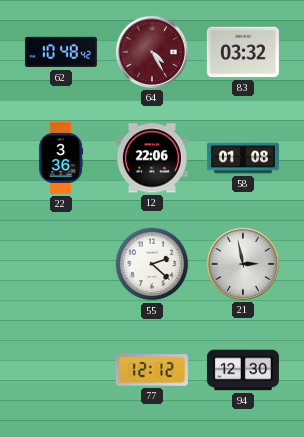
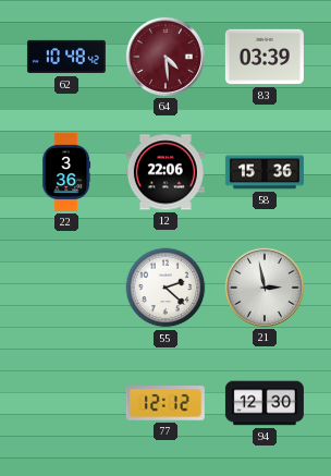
64: 4:25 -> 4:29 (165, 57)
83: 03:32 -> 03:39 (265, 57)
58: 01:08 -> 15:36 (265, 172)
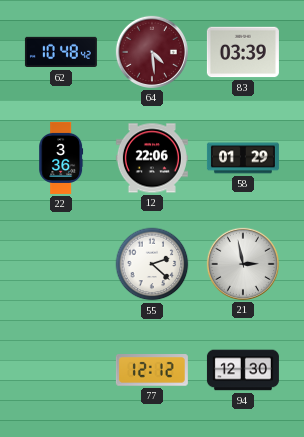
58: 15:36 -> 01:29 (243, 158)
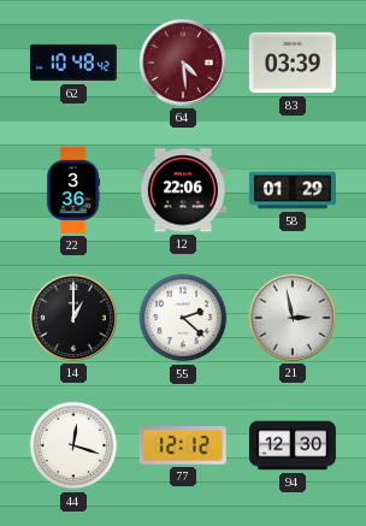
14: none -> 1:00 (73, 318)
44: none -> 12:18 (73, 445)
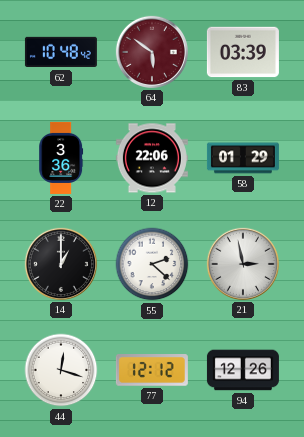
64: 4:29 -> 5:51 (152, 52)
94: 12:30 -> 12:26 (243, 370)
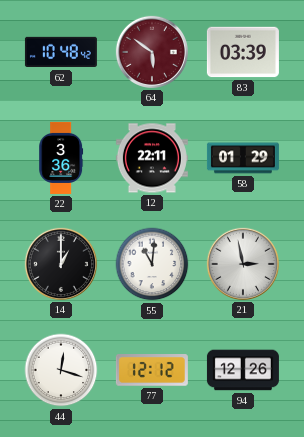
12: 22:06 -> 22:11 (152, 158)
55: 2:22 -> 11:01 (152, 264)
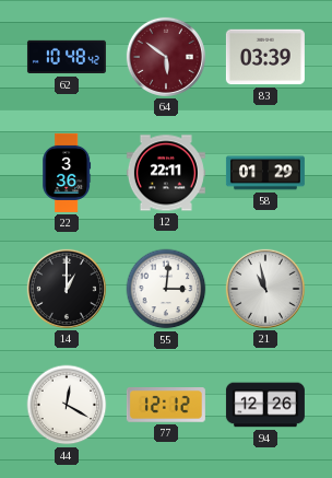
55: 11:01 -> 3:01 (166, 289)
21: 2:58 -> 10:58 (265, 289)
44: 12:18 -> 12:20 (67, 405)
